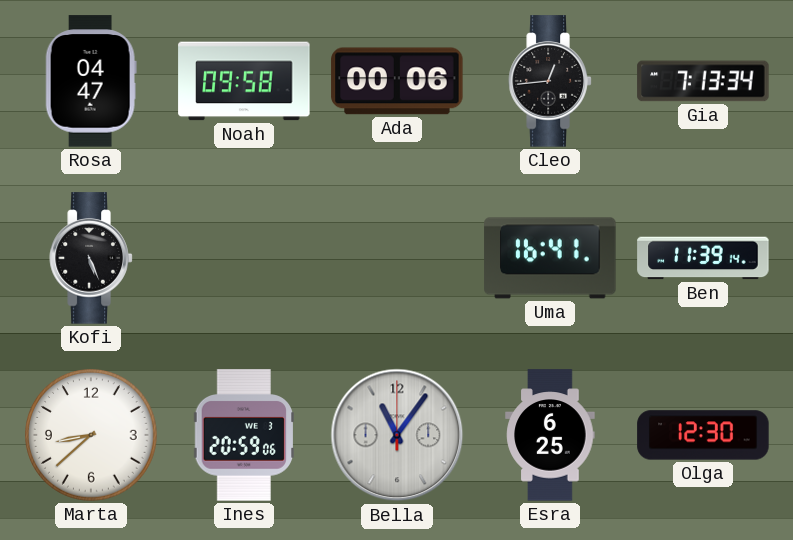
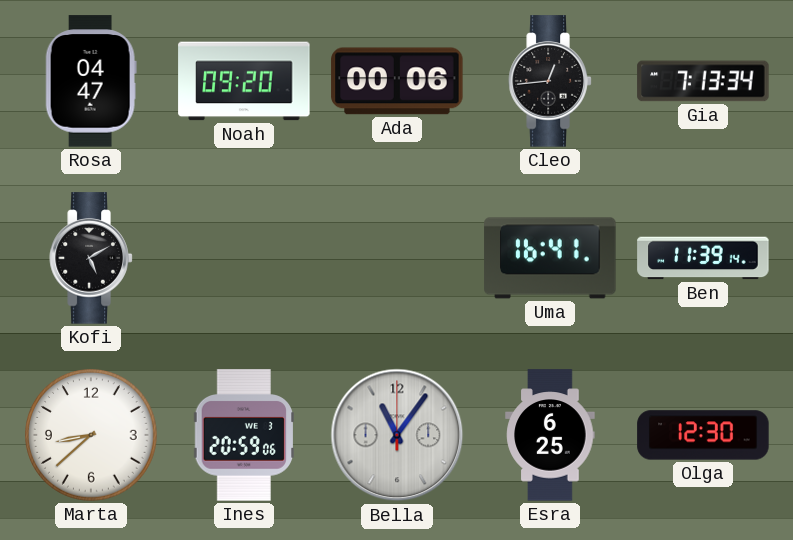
Noah: 09:58 -> 09:20 (244, 81)
Kofi: 5:26 -> 5:10 (91, 258)
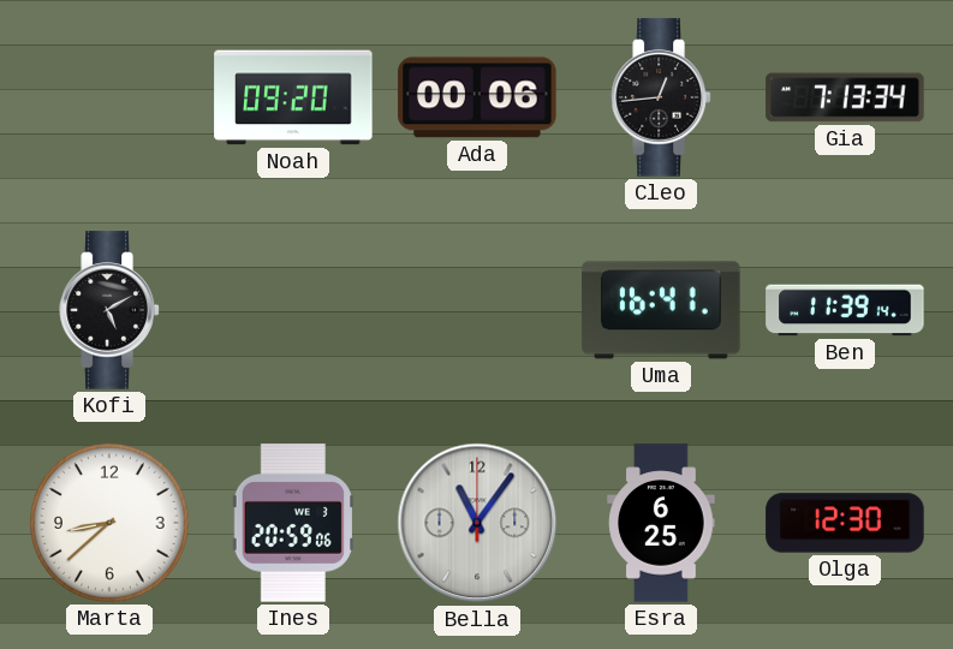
Rosa: 04:47 -> none (91, 81)
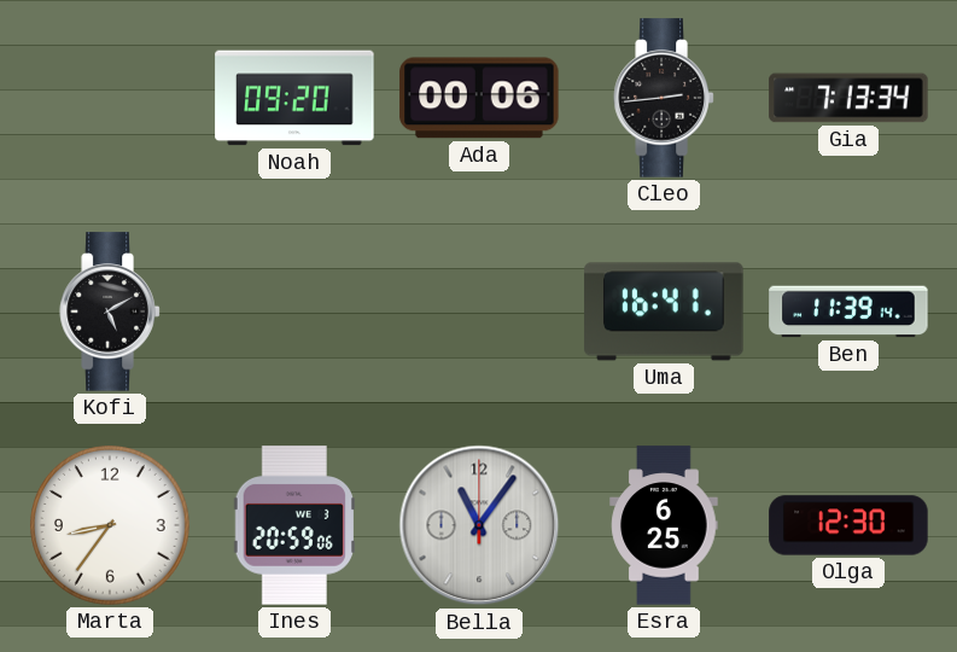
Cleo: 12:44 -> 2:44 (664, 98)
Marta: 8:38 -> 8:36 (111, 526)
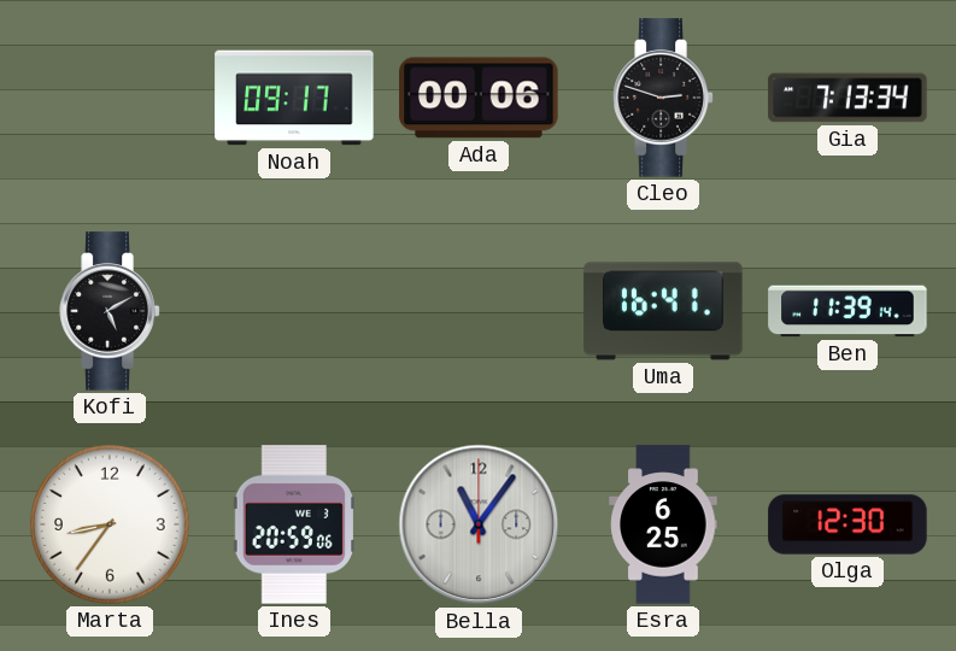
Noah: 09:20 -> 09:17 (294, 98)
Cleo: 2:44 -> 2:48 (663, 98)
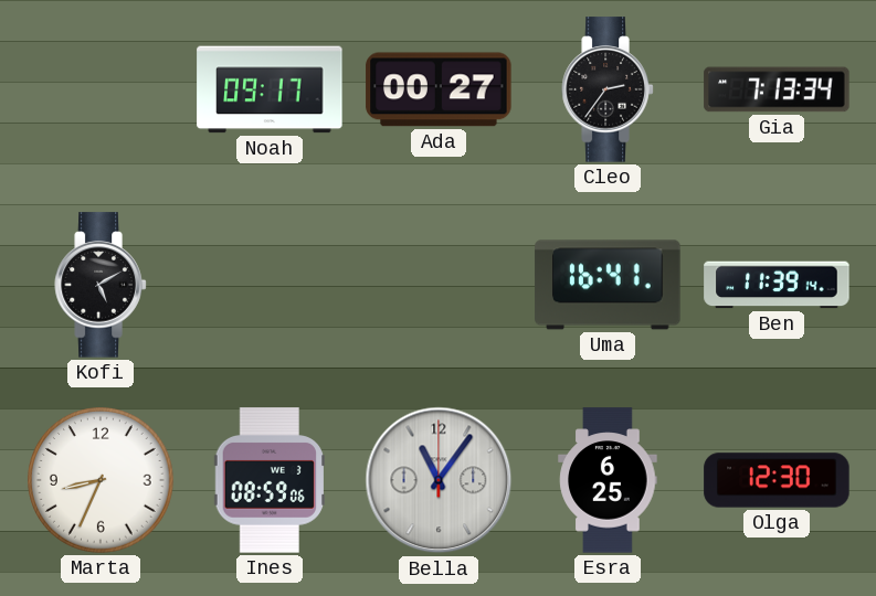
Ada: 00:06 -> 00:27 (439, 89)
Cleo: 2:48 -> 2:36 (608, 89)
Marta: 8:36 -> 8:34 (102, 481)
Ines: 20:59 -> 08:59 (268, 480)
